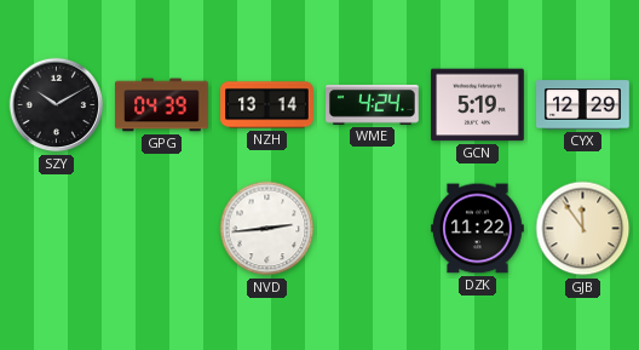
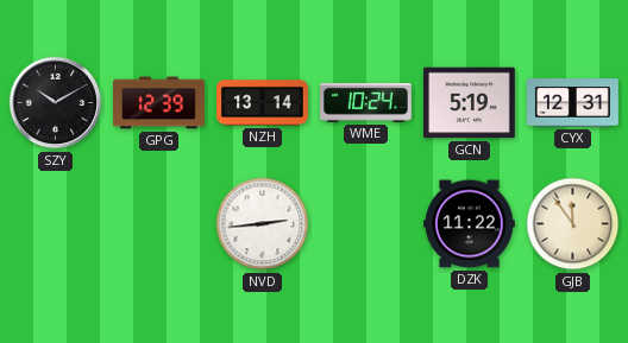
GPG: 04:39 -> 12:39 (159, 103)
WME: 4:24 -> 10:24 (366, 103)
CYX: 12:29 -> 12:31 (573, 103)
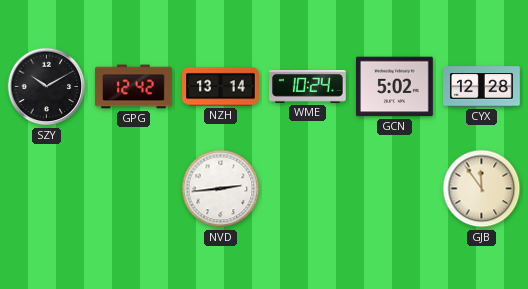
GPG: 12:39 -> 12:42 (134, 87)
GCN: 5:19 -> 5:02 (395, 87)
CYX: 12:31 -> 12:28 (482, 87)
DZK: 11:22 -> none (470, 224)
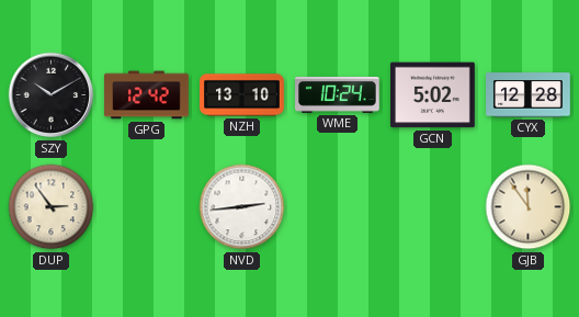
NZH: 13:14 -> 13:10 (242, 95)
DUP: none -> 2:54 (52, 207)
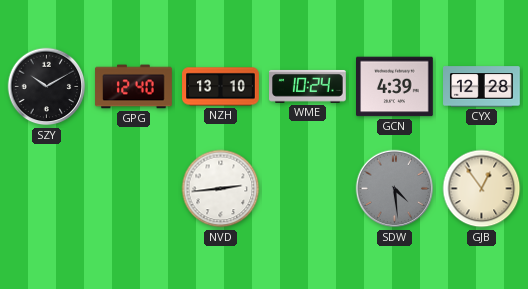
GPG: 12:42 -> 12:40 (134, 87)
GCN: 5:02 -> 4:39 (395, 87)
DUP: 2:54 -> none (52, 207)
SDW: none -> 4:29 (395, 189)
GJB: 11:54 -> 12:54 (482, 189)
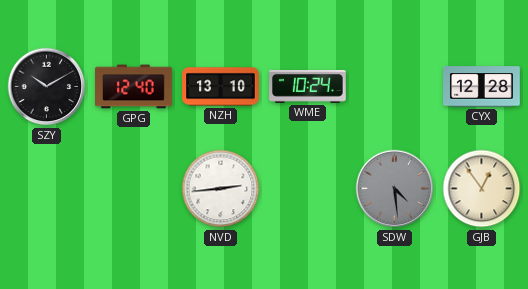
GCN: 4:39 -> none (395, 87)
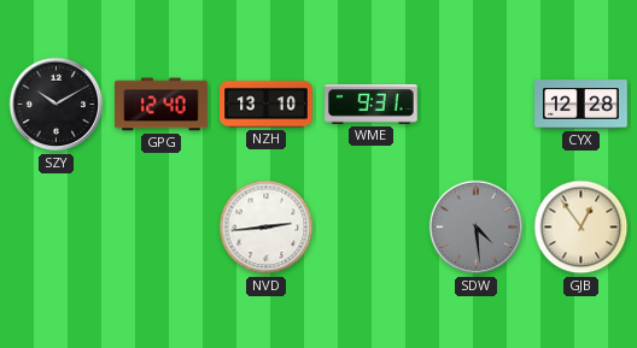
WME: 10:24 -> 9:31 (372, 105)
